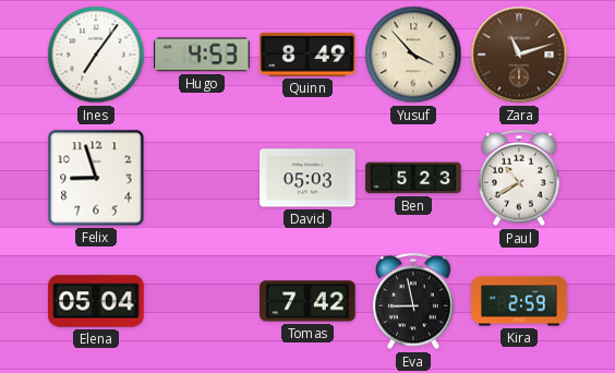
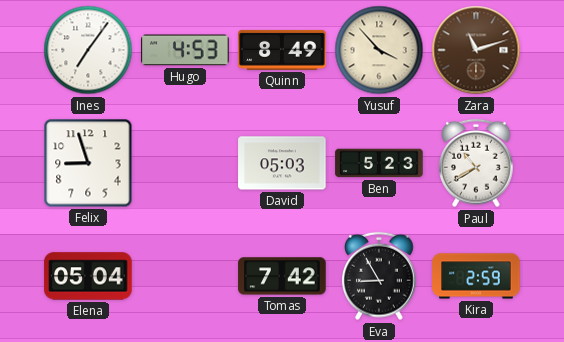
Eva: 8:58 -> 8:55 (379, 276)
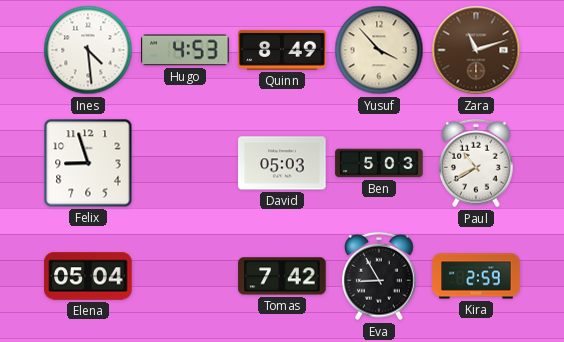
Ines: 7:06 -> 4:29 (88, 50)
Ben: 5:23 -> 5:03 (379, 163)
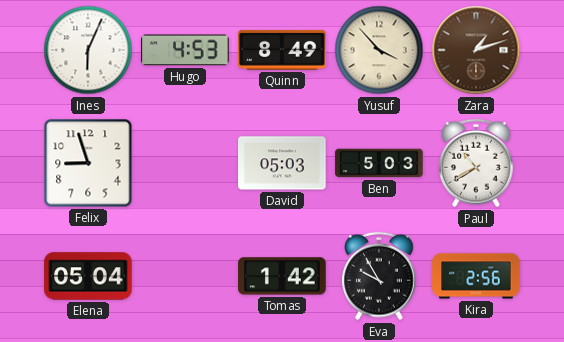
Ines: 4:29 -> 6:04 (88, 50)
Zara: 11:12 -> 1:12 (476, 50)
Tomas: 7:42 -> 1:42 (282, 276)
Eva: 8:55 -> 9:55 (379, 276)
Kira: 2:59 -> 2:56 (476, 276)
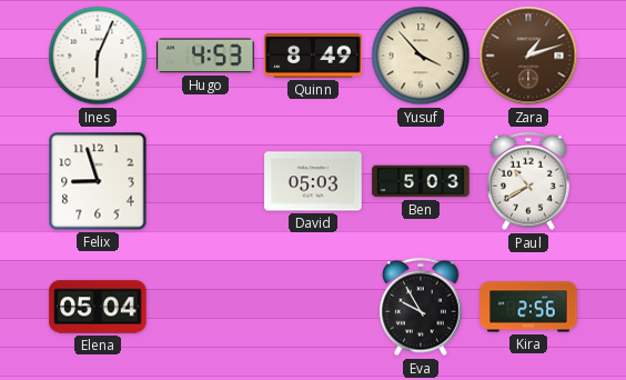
Tomas: 1:42 -> none (282, 276)
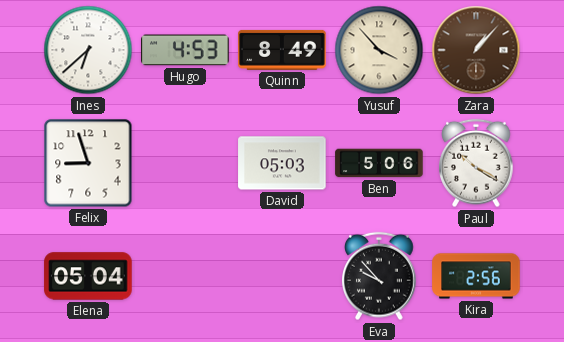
Ines: 6:04 -> 6:38 (88, 50)
Zara: 1:12 -> 1:07 (476, 50)
Ben: 5:03 -> 5:06 (379, 163)
Paul: 10:40 -> 10:20 (476, 163)
Eva: 9:55 -> 9:53 (379, 276)
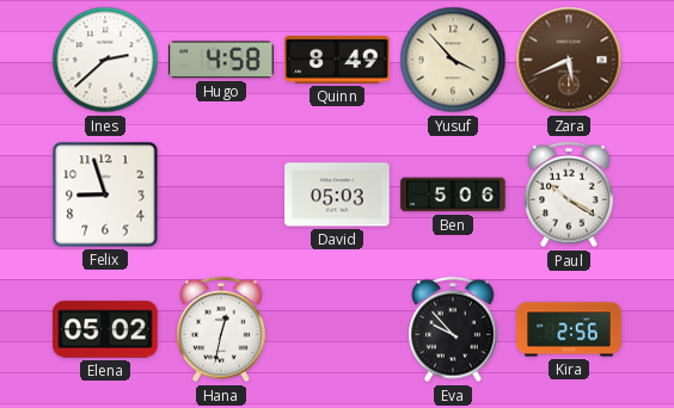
Ines: 6:38 -> 2:38 (105, 60)
Hugo: 4:53 -> 4:58 (221, 60)
Zara: 1:07 -> 5:41 (569, 60)
Elena: 05:04 -> 05:02 (105, 329)
Hana: none -> 12:32 (221, 329)
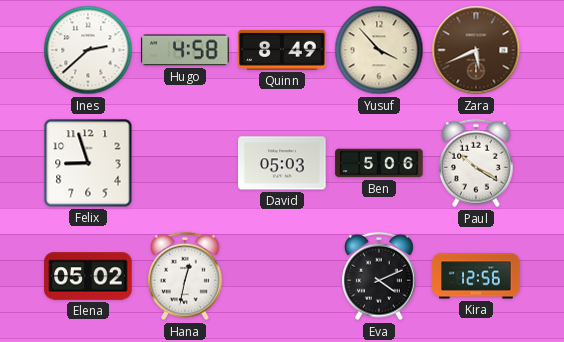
Eva: 9:53 -> 4:11 (379, 276)
Kira: 2:56 -> 12:56 (476, 276)
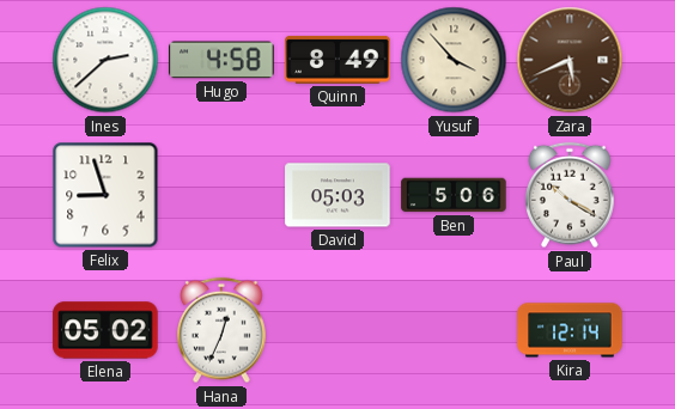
Hana: 12:32 -> 12:34 (221, 330)
Eva: 4:11 -> none (379, 276)
Kira: 12:56 -> 12:14 (570, 330)
